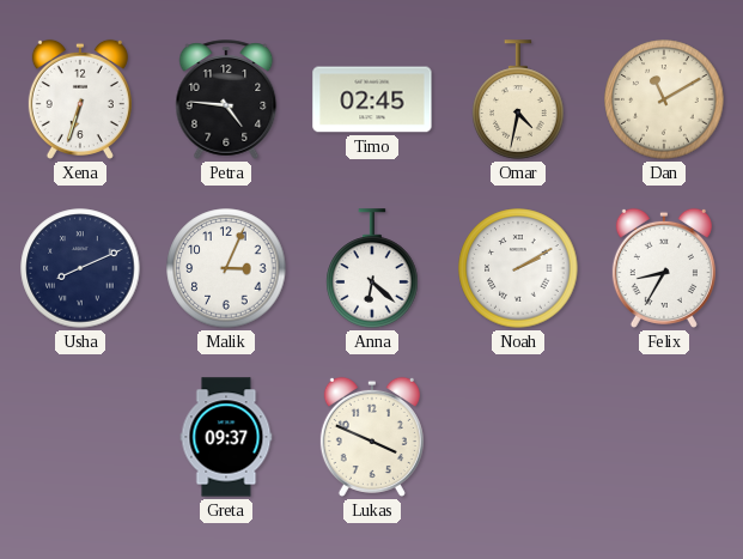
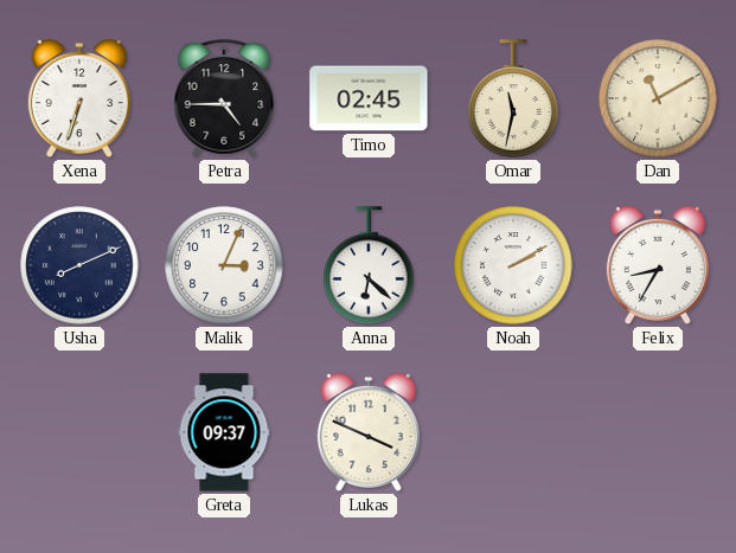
Petra: 4:46 -> 4:45 (224, 98)
Omar: 4:32 -> 11:32 (513, 98)
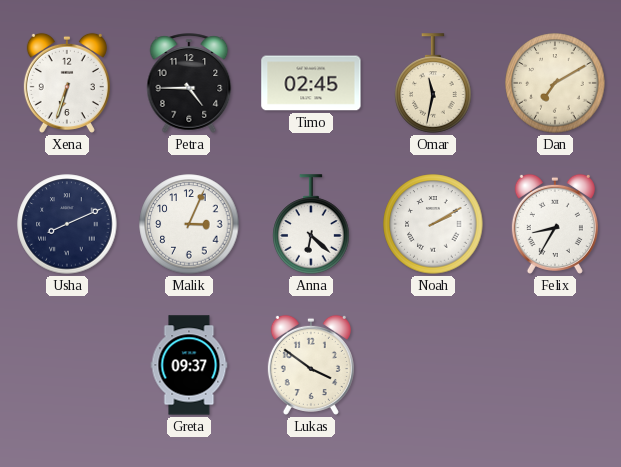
Dan: 11:10 -> 7:10 (555, 83)
Lukas: 3:49 -> 3:51 (311, 365)
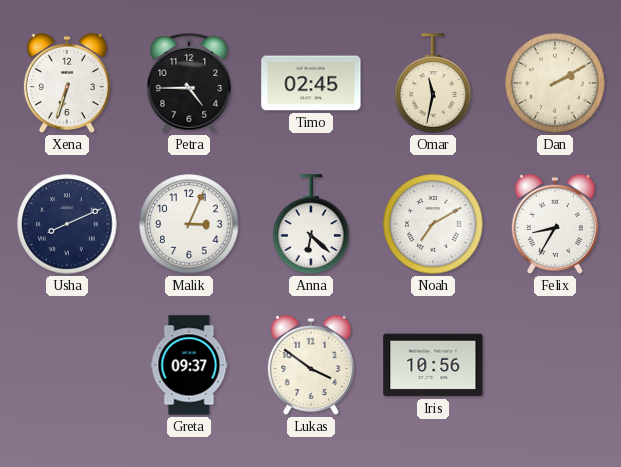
Dan: 7:10 -> 2:10 (555, 83)
Noah: 2:10 -> 7:10 (433, 224)
Iris: none -> 10:56 (433, 365)
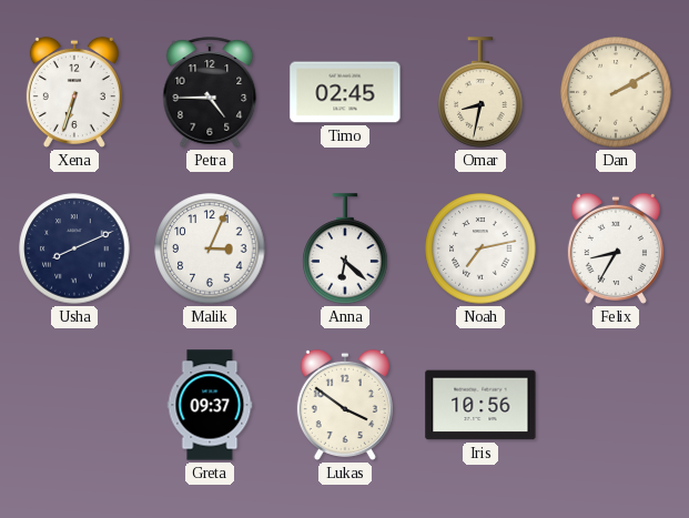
Omar: 11:32 -> 8:32 (480, 92)
Noah: 7:10 -> 7:13 (480, 248)
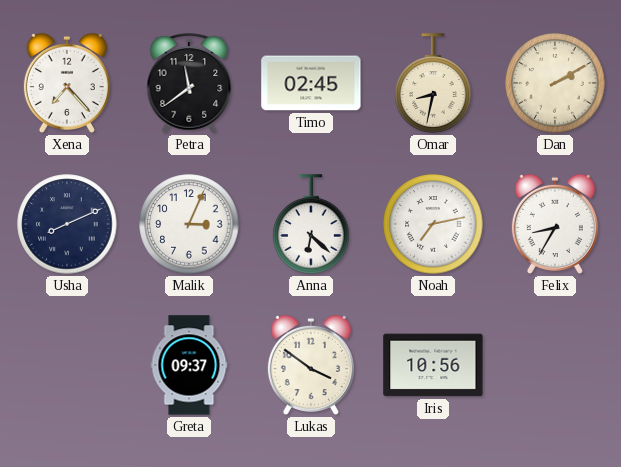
Xena: 6:33 -> 7:23 (67, 83)
Petra: 4:45 -> 11:39 (189, 83)
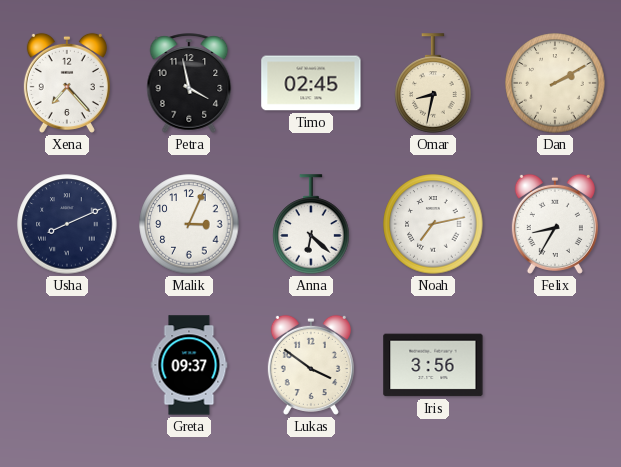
Petra: 11:39 -> 3:58 (189, 83)
Iris: 10:56 -> 3:56 (433, 365)
